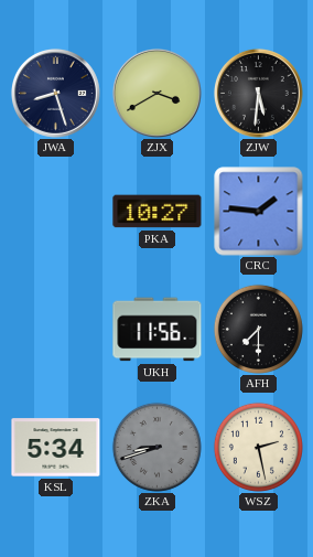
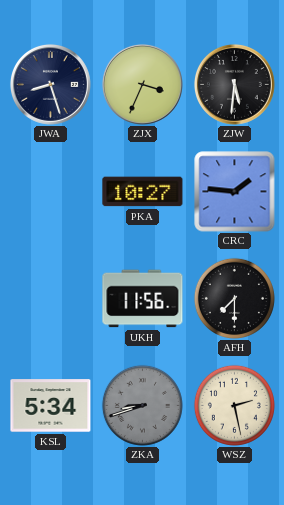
ZJX: 3:40 -> 3:34 (142, 84)
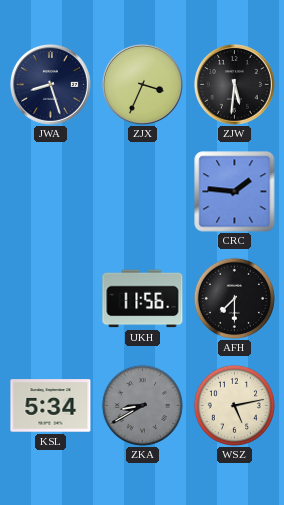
PKA: 10:27 -> none (143, 192)
ZKA: 8:42 -> 8:40 (142, 405)
WSZ: 2:28 -> 5:13 (234, 405)
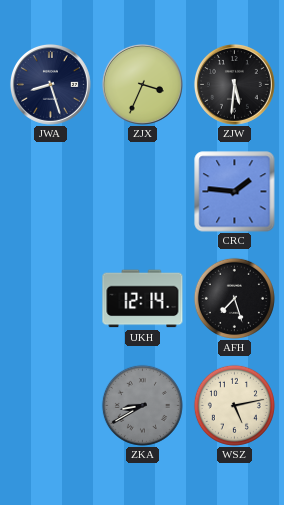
UKH: 11:56 -> 12:14 (143, 299)
AFH: 7:30 -> 7:27 (234, 298)
KSL: 5:34 -> none (51, 406)
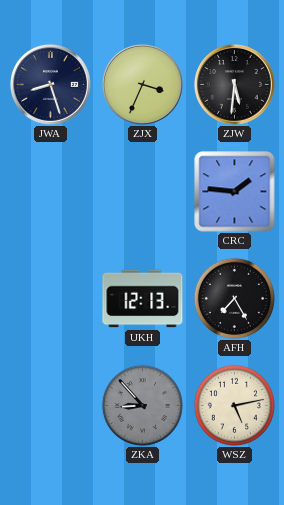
UKH: 12:14 -> 12:13 (143, 299)
AFH: 7:27 -> 7:25 (234, 298)
ZKA: 8:40 -> 8:53 (142, 405)
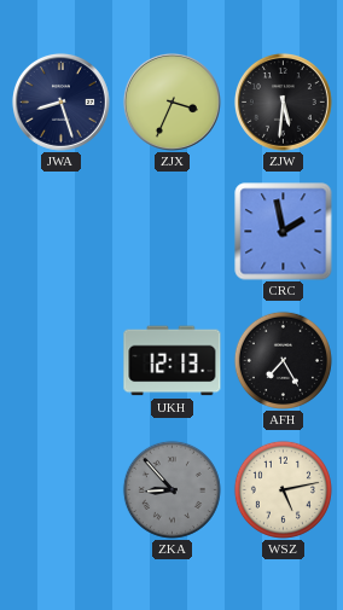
CRC: 1:46 -> 1:58 (284, 232)
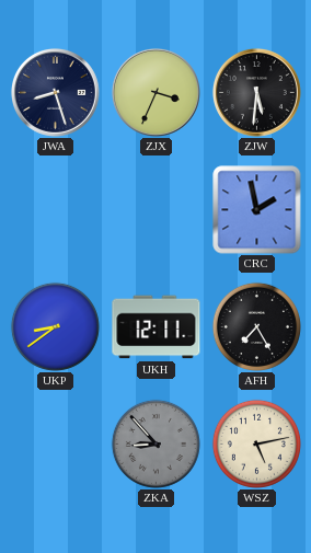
UKP: none -> 8:39 (55, 326)
UKH: 12:13 -> 12:11 (157, 327)
